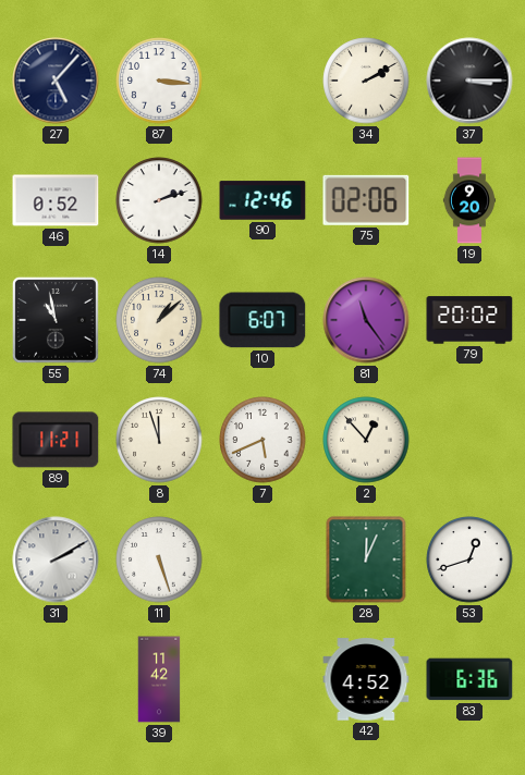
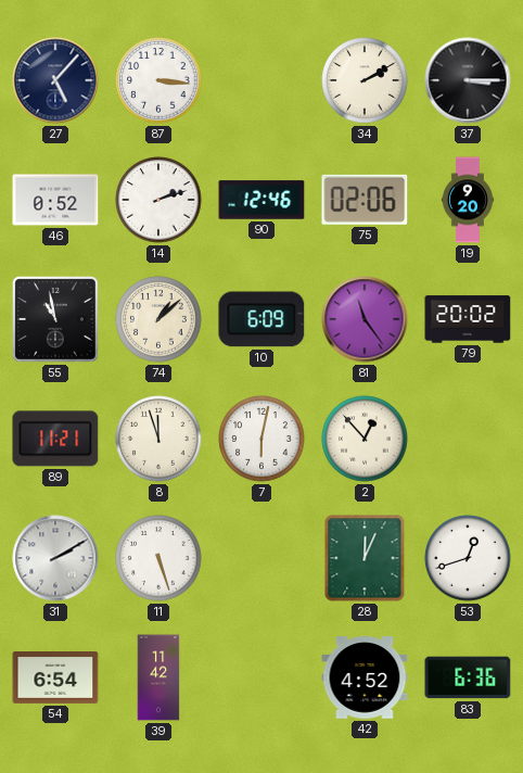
10: 6:07 -> 6:09 (261, 319)
7: 5:41 -> 6:02 (261, 439)
54: none -> 6:54 (55, 679)
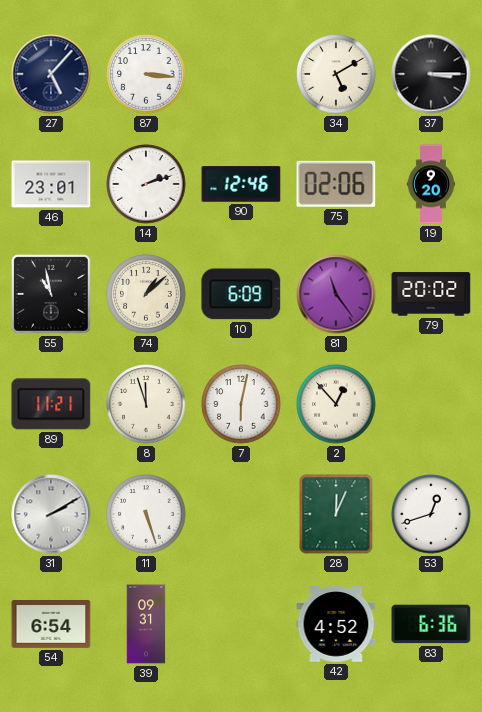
34: 2:10 -> 5:10 (336, 74)
46: 0:52 -> 23:01 (51, 184)
39: 11:42 -> 09:31 (146, 624)
